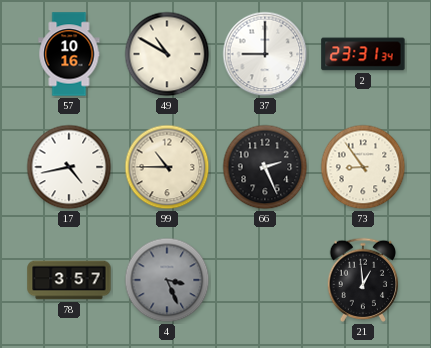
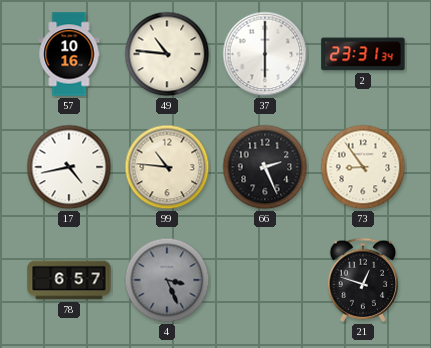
49: 10:50 -> 10:46 (167, 54)
37: 9:00 -> 6:00 (265, 54)
99: 10:45 -> 10:46 (167, 167)
78: 3:57 -> 6:57 (69, 280)
21: 12:59 -> 12:48 (362, 280)
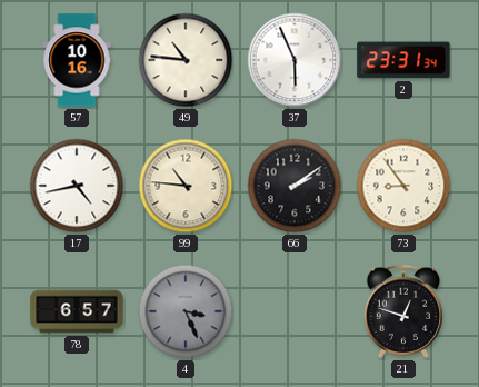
37: 6:00 -> 5:56 (295, 60)
66: 2:26 -> 2:09 (295, 186)
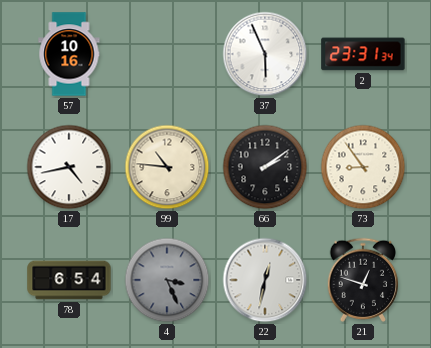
49: 10:46 -> none (186, 60)
78: 6:57 -> 6:54 (69, 280)
22: none -> 12:32 (265, 280)
